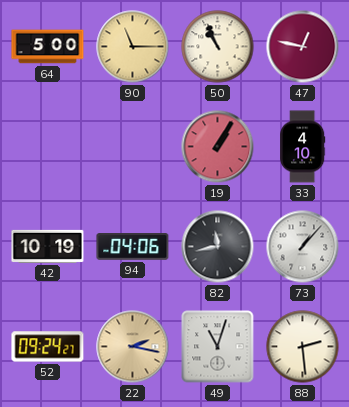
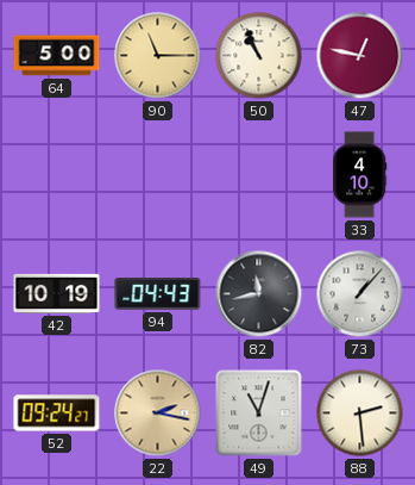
19: 1:05 -> none (218, 147)
94: 04:06 -> 04:43 (158, 294)
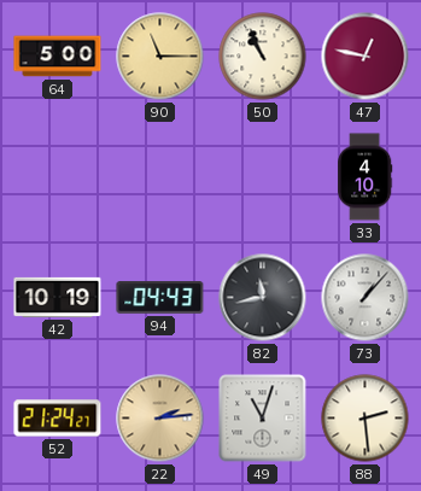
52: 09:24 -> 21:24 (58, 419)
22: 2:17 -> 2:14 (160, 419)
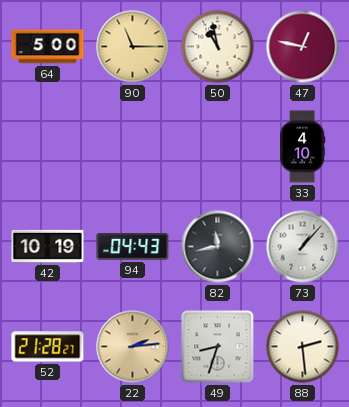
50: 10:56 -> 10:58 (218, 47)
52: 21:24 -> 21:28 (48, 347)
49: 11:03 -> 8:33 (218, 347)
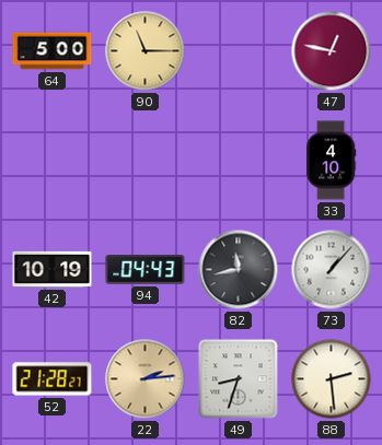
50: 10:58 -> none (218, 47)
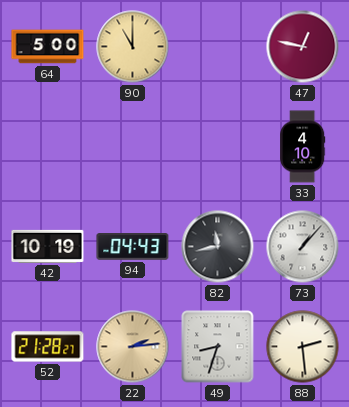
90: 11:15 -> 11:00 (133, 47)
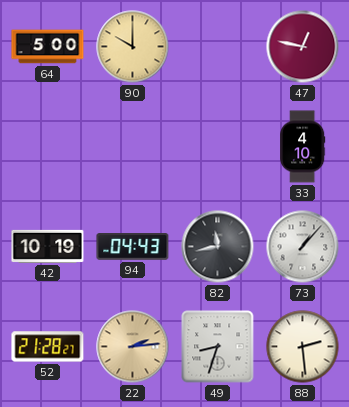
90: 11:00 -> 10:00 (133, 47)
